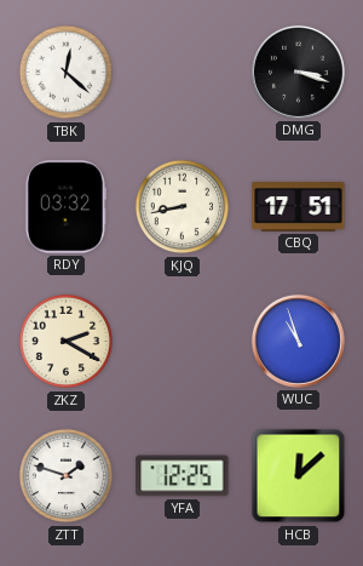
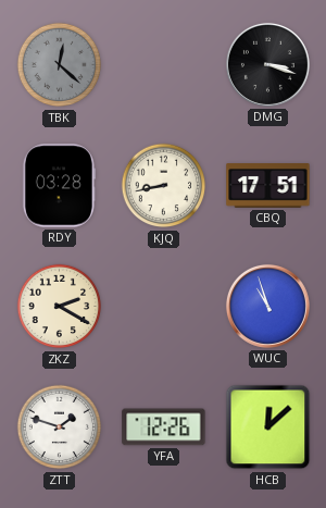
TBK dial: white -> grey (60, 65)
RDY: 03:32 -> 03:28 (59, 186)
YFA: 12:25 -> 12:26 (164, 428)
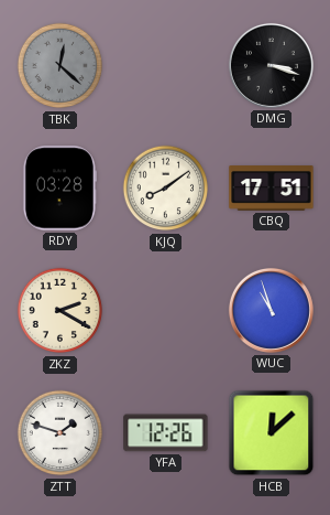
KJQ: 8:43 -> 8:09 (166, 189)
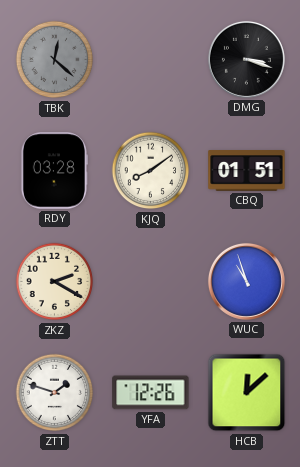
CBQ: 17:51 -> 01:51 (247, 171)
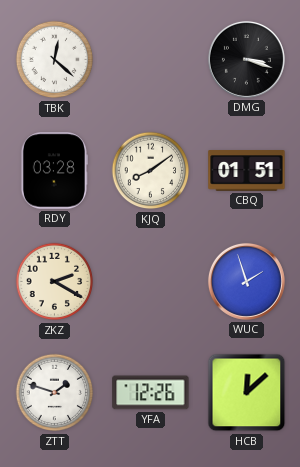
TBK dial: grey -> white (55, 60)
WUC: 10:57 -> 1:57 (246, 281)
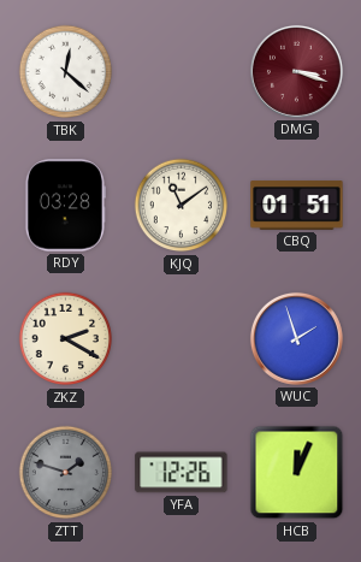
DMG dial: black -> burgundy (296, 71)
KJQ: 8:09 -> 11:09 (182, 206)
ZTT dial: white -> grey (66, 473)
HCB: 12:08 -> 12:04 (297, 473)
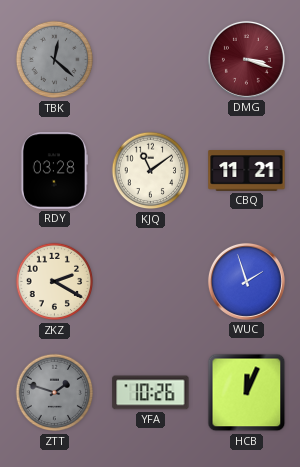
TBK dial: white -> grey (55, 60)
CBQ: 01:51 -> 11:21 (247, 171)
YFA: 12:26 -> 10:26 (151, 393)
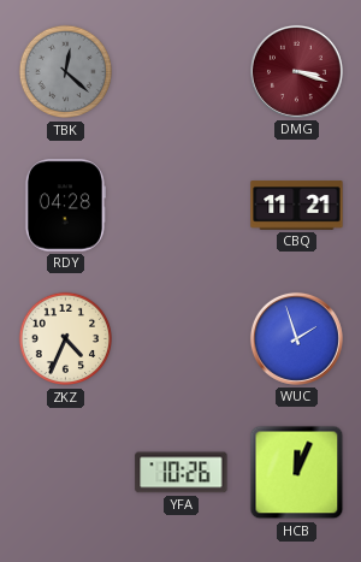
RDY: 03:28 -> 04:28 (65, 206)
KJQ: 11:09 -> none (151, 171)
ZKZ: 2:20 -> 4:34 (66, 339)
ZTT: 1:48 -> none (55, 393)
